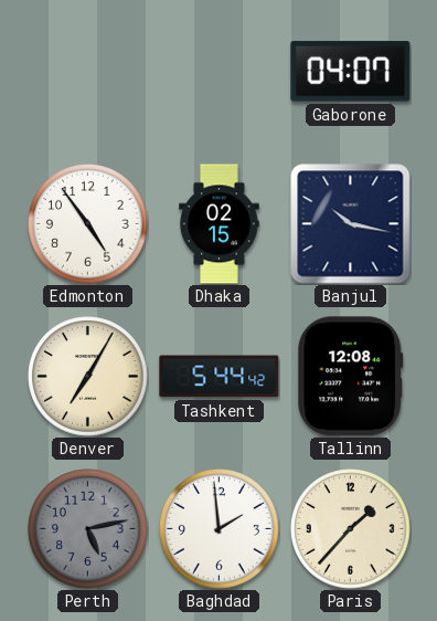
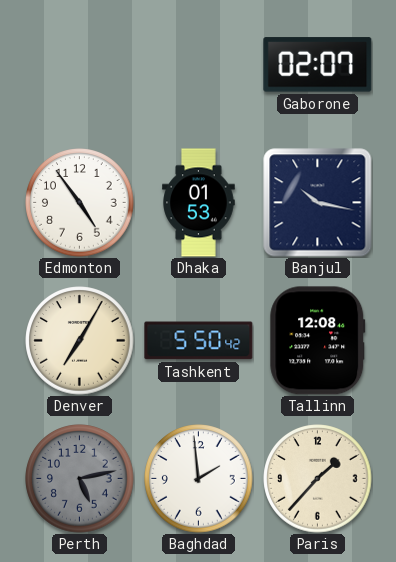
Gaborone: 04:07 -> 02:07 (318, 65)
Dhaka: 02:15 -> 01:53 (199, 203)
Tashkent: 5:44 -> 5:50 (199, 341)
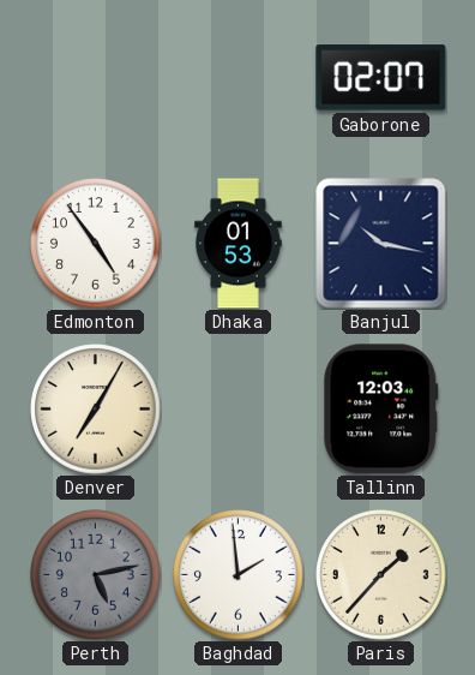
Tashkent: 5:50 -> none (199, 341)
Tallinn: 12:08 -> 12:03 (381, 410)
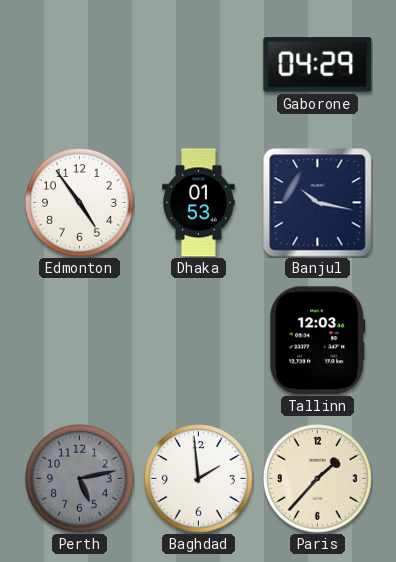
Gaborone: 02:07 -> 04:29 (318, 65)
Denver: 7:05 -> none (96, 410)
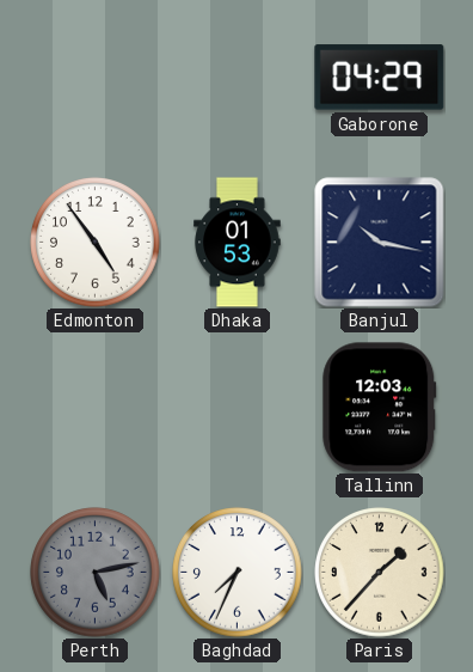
Baghdad: 1:59 -> 7:34 (238, 573)
